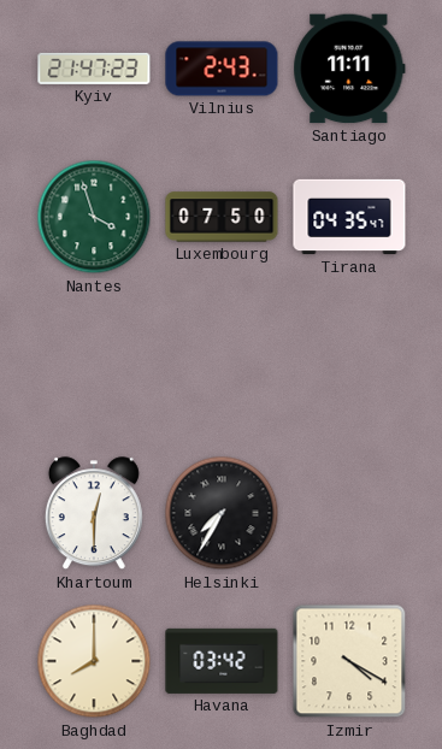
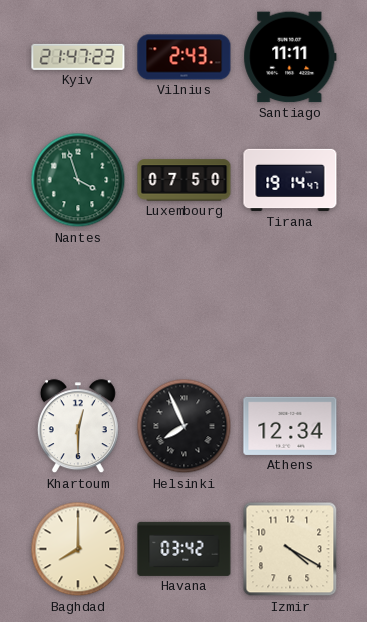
Tirana: 04:35 -> 19:14 (290, 180)
Helsinki: 7:35 -> 7:56 (184, 426)
Athens: none -> 12:34 (290, 426)
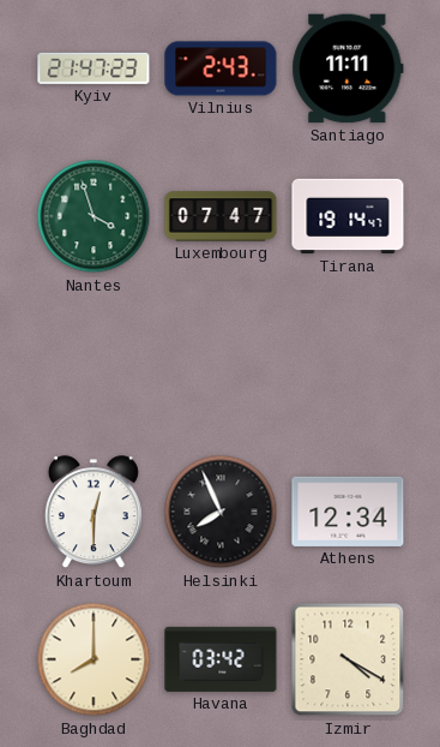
Luxembourg: 07:50 -> 07:47 (221, 216)
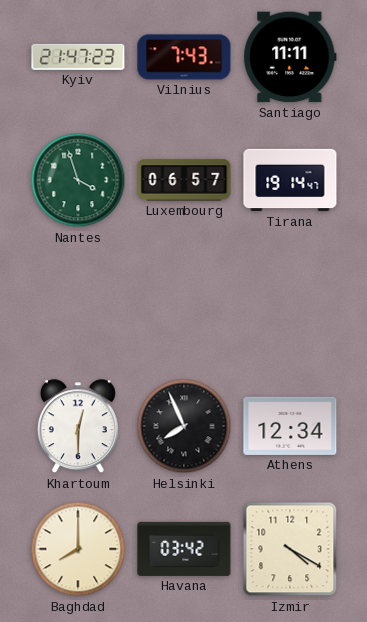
Vilnius: 2:43 -> 7:43 (184, 57)
Luxembourg: 07:47 -> 06:57 (184, 180)
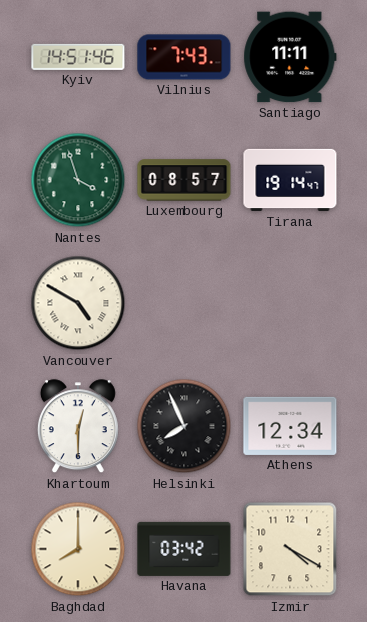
Kyiv: 21:47 -> 14:51 (78, 57)
Luxembourg: 06:57 -> 08:57 (184, 180)
Vancouver: none -> 4:50 (78, 303)
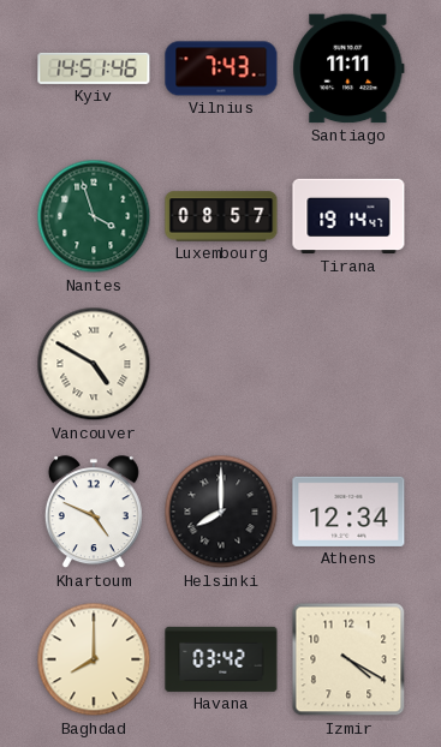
Khartoum: 12:30 -> 4:49 (94, 513)
Helsinki: 7:56 -> 8:00 (221, 512)
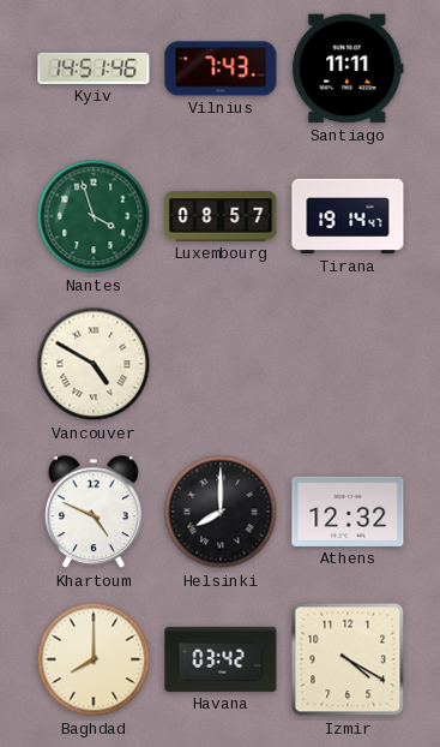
Athens: 12:34 -> 12:32 (348, 512)
